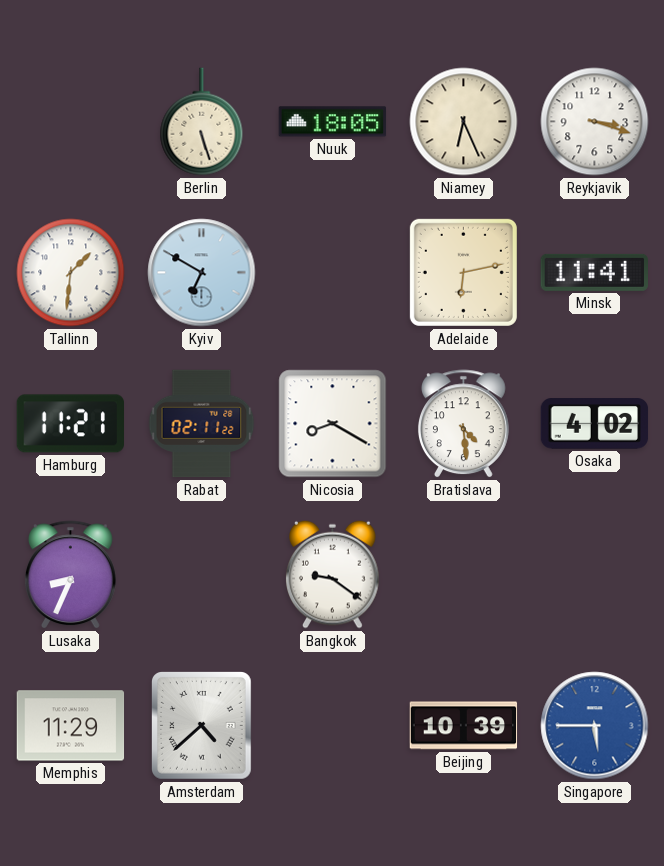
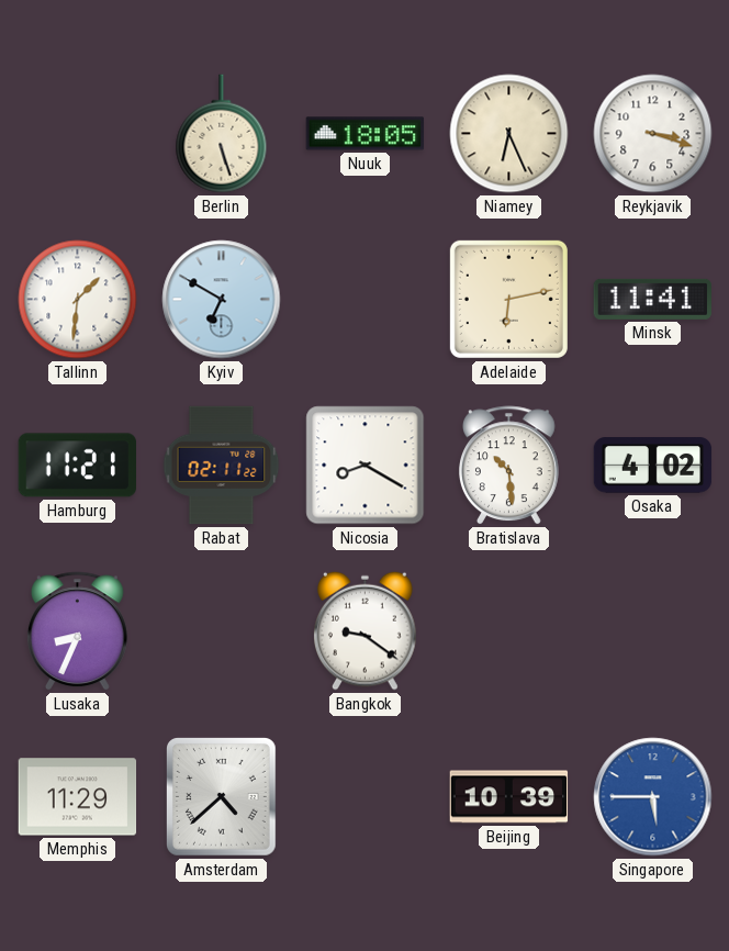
Bratislava: 4:29 -> 10:29 (508, 466)
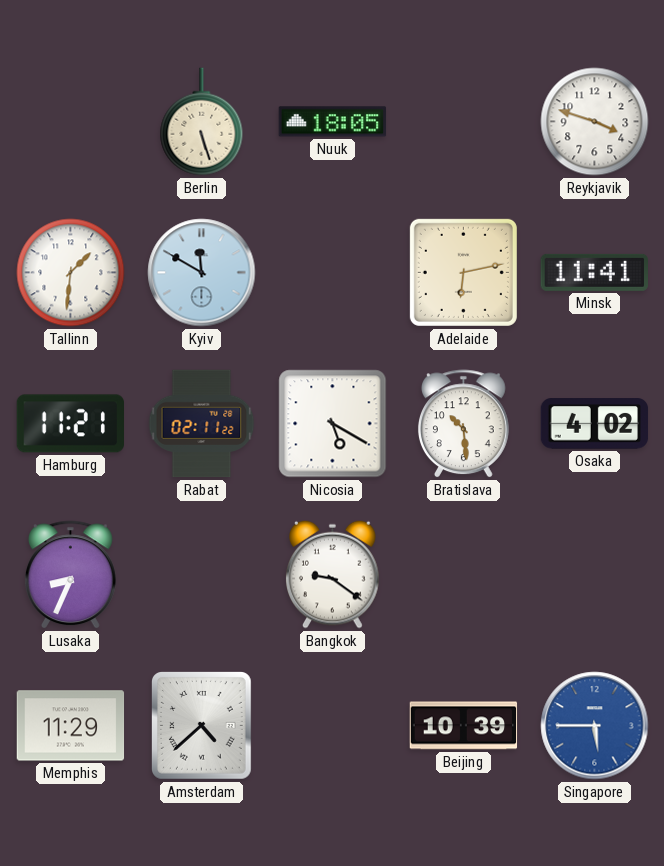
Niamey: 6:26 -> none (509, 134)
Reykjavik: 3:18 -> 3:48 (595, 122)
Kyiv: 6:50 -> 11:50 (202, 273)
Nicosia: 8:20 -> 5:20 (333, 424)
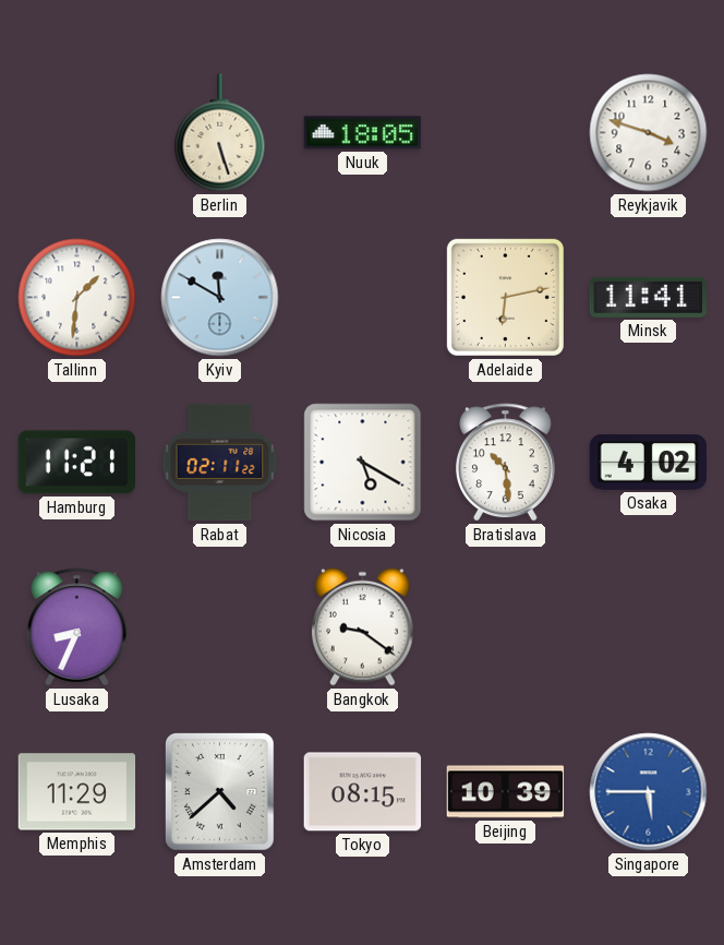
Tokyo: none -> 08:15 (363, 792)
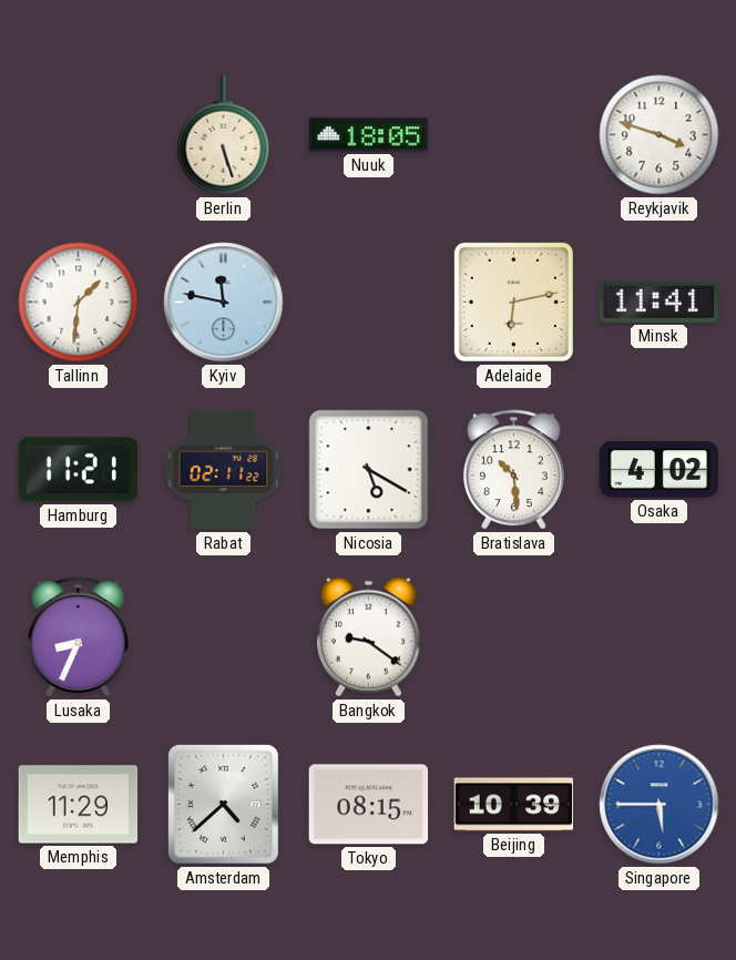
Kyiv: 11:50 -> 11:47 (224, 303)
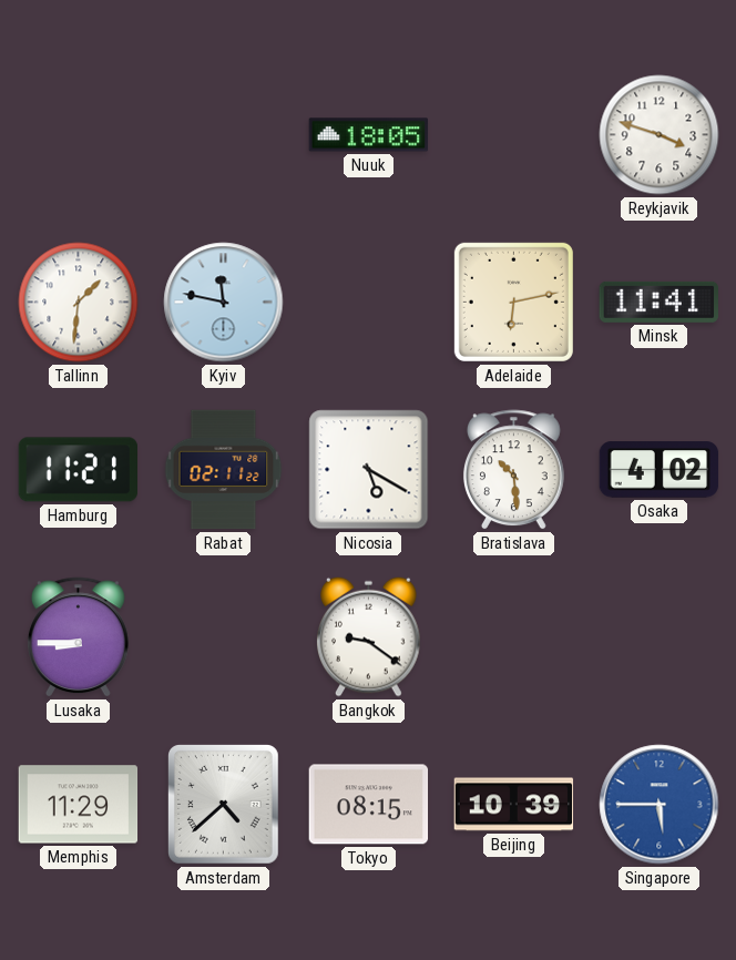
Berlin: 5:27 -> none (224, 135)
Lusaka: 8:34 -> 8:45 (78, 637)
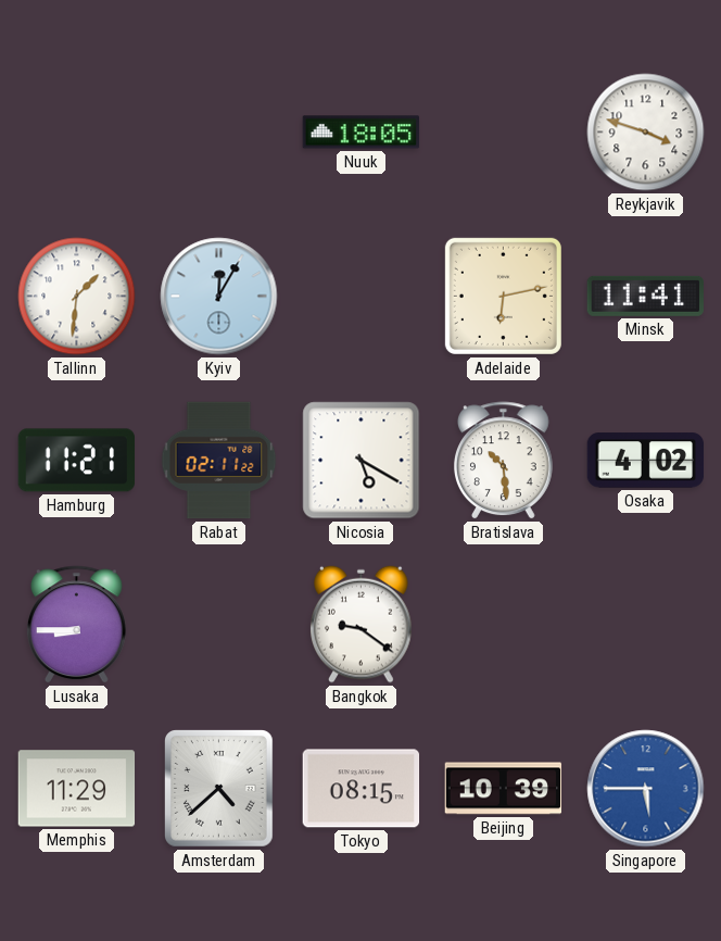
Kyiv: 11:47 -> 12:05 (219, 297)
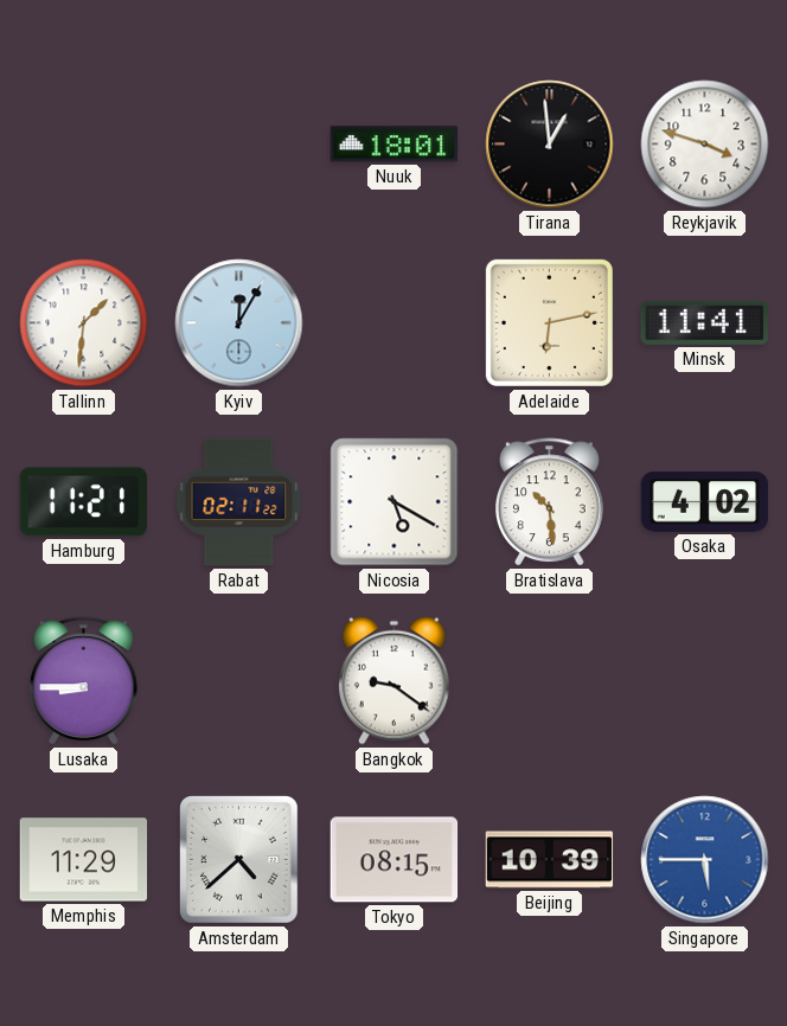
Nuuk: 18:05 -> 18:01 (395, 145)
Tirana: none -> 12:59 (550, 145)
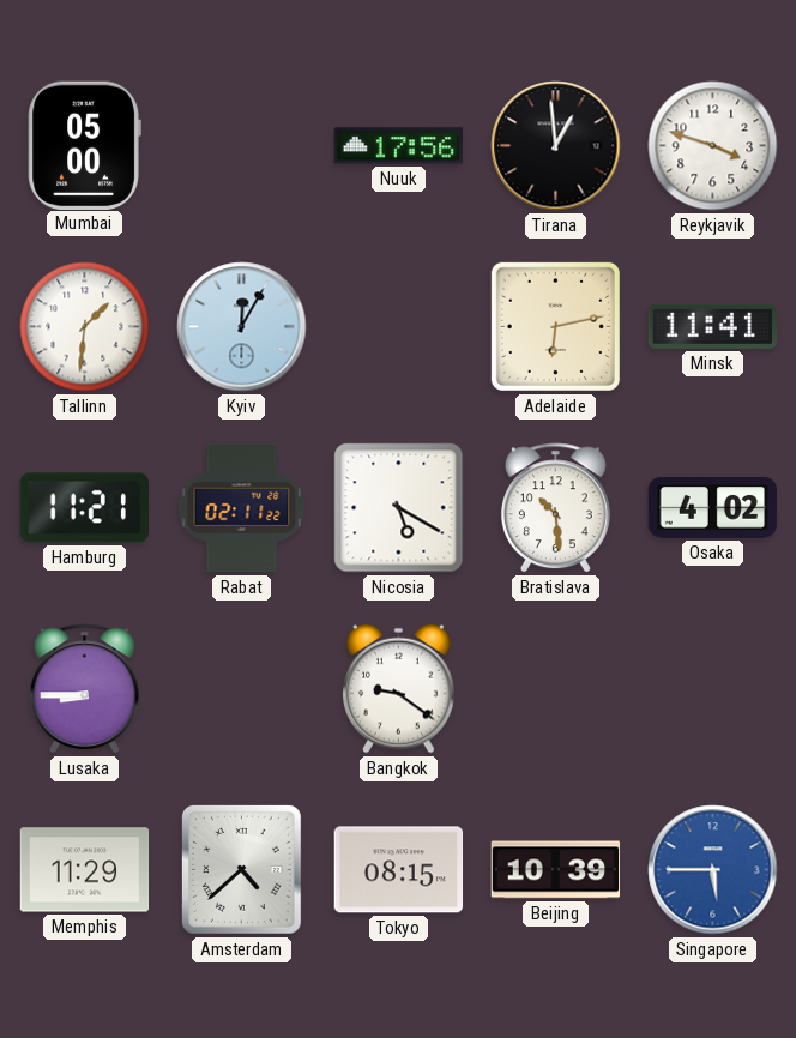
Mumbai: none -> 05:00 (84, 145)
Nuuk: 18:01 -> 17:56 (399, 146)
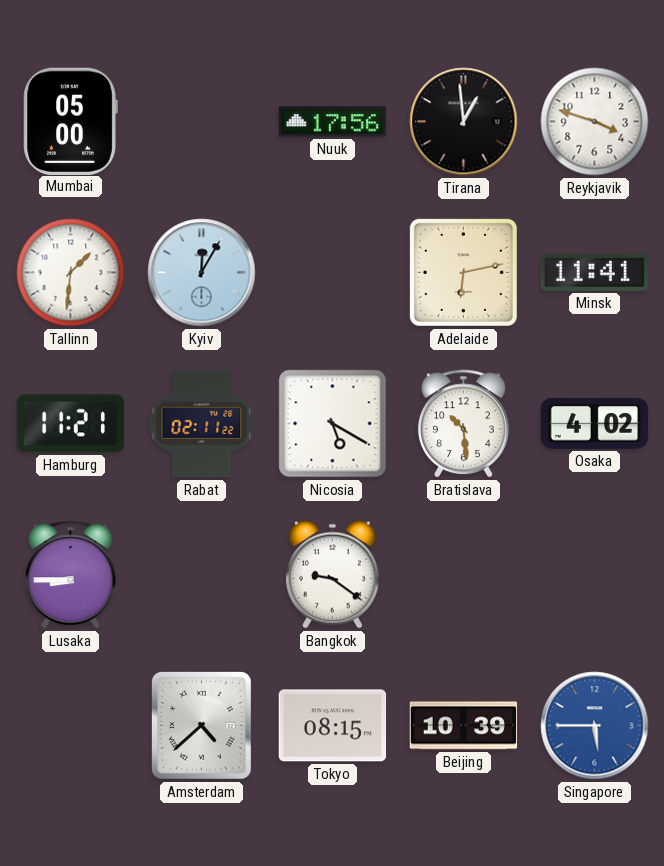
Memphis: 11:29 -> none (85, 870)
